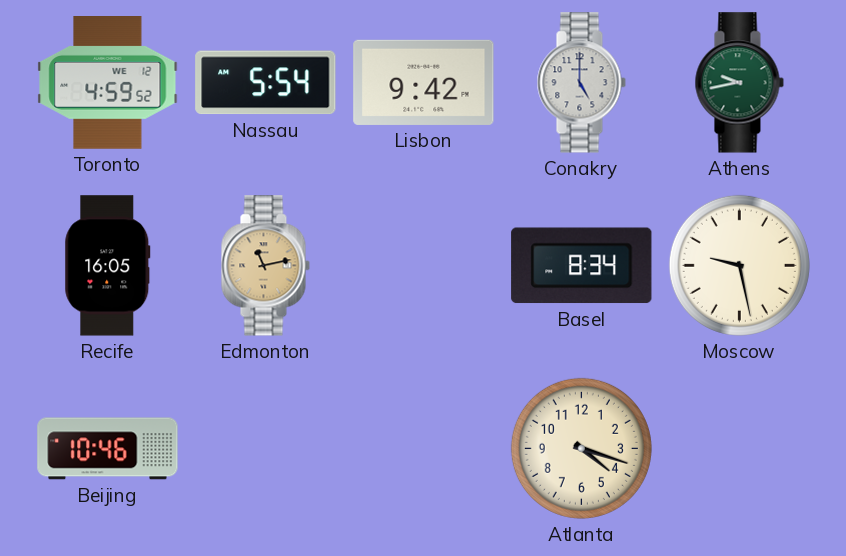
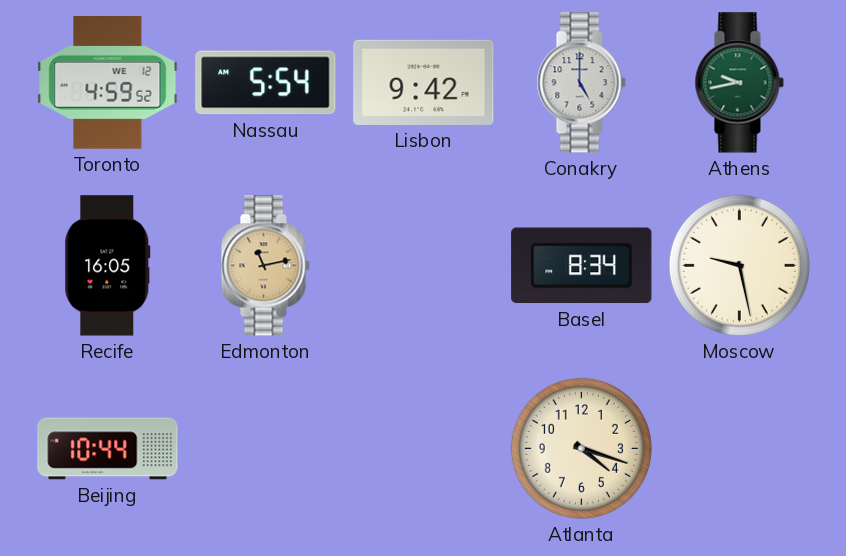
Beijing: 10:46 -> 10:44 (108, 449)
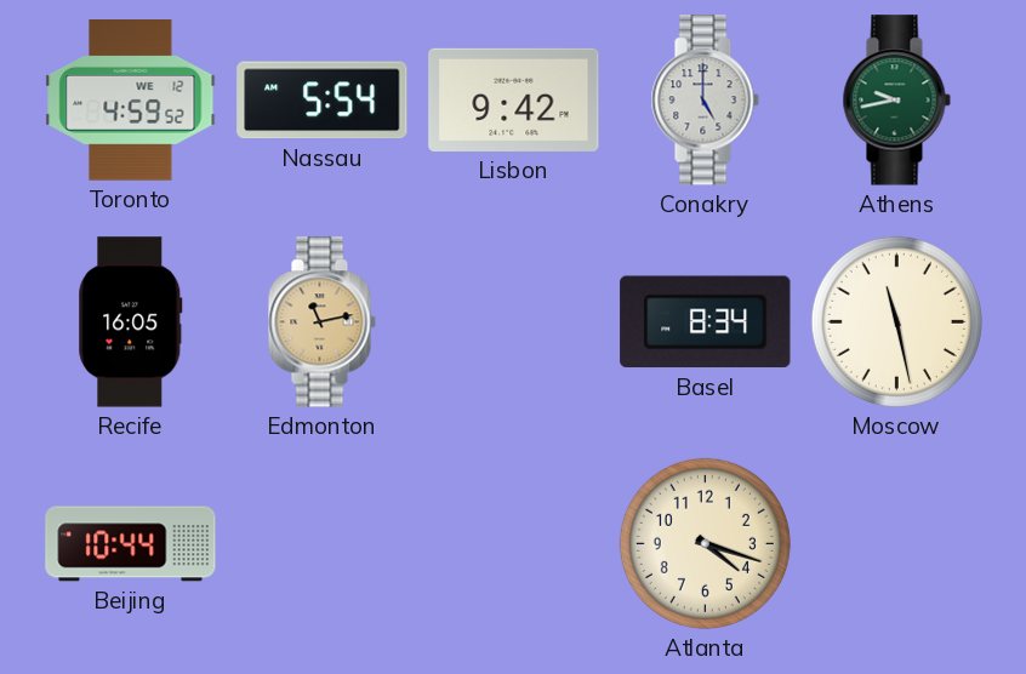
Moscow: 9:28 -> 11:28 (896, 321)
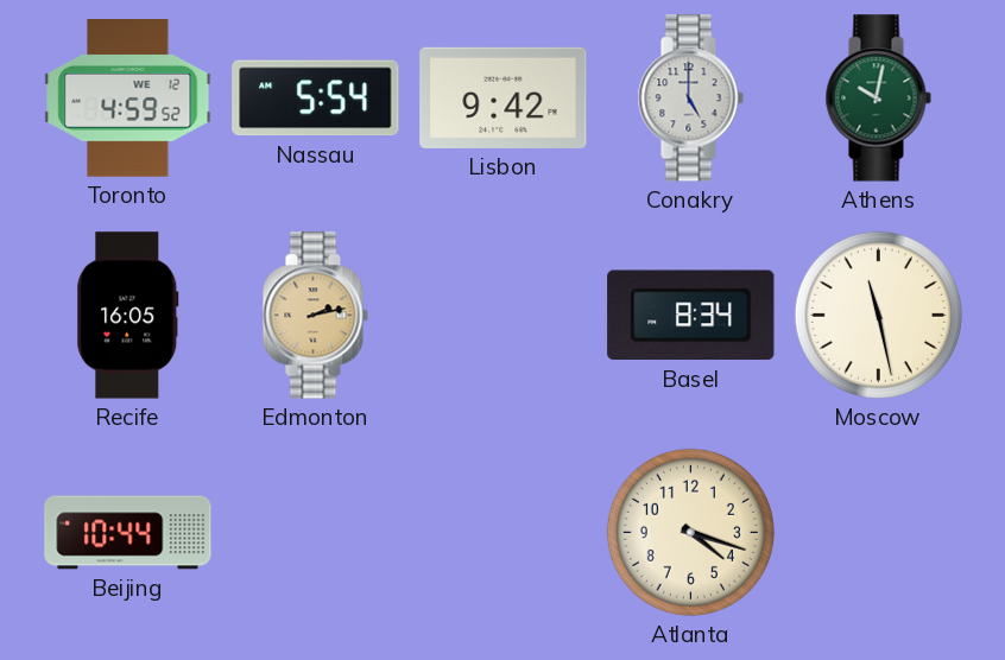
Athens: 9:43 -> 10:02 (878, 99)
Edmonton: 11:13 -> 2:13 (315, 316)
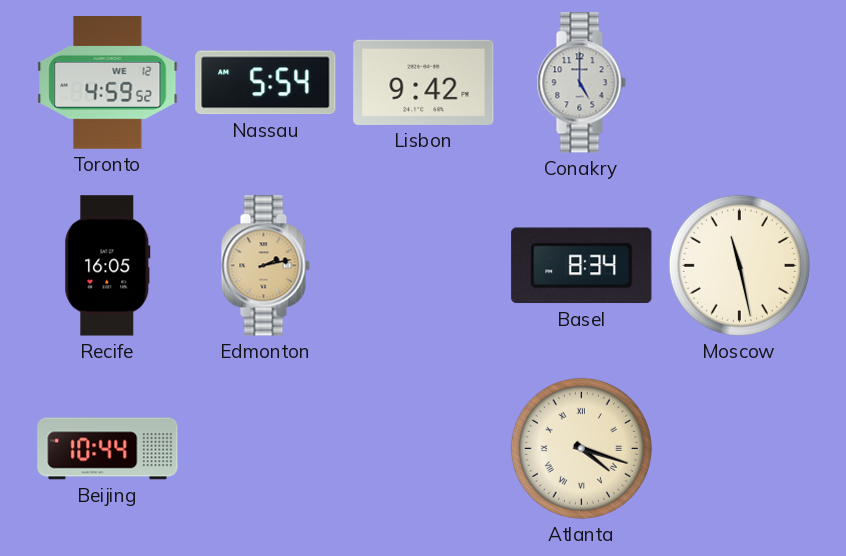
Athens: 10:02 -> none (878, 99)
Atlanta numerals: Arabic -> Roman (581, 448)
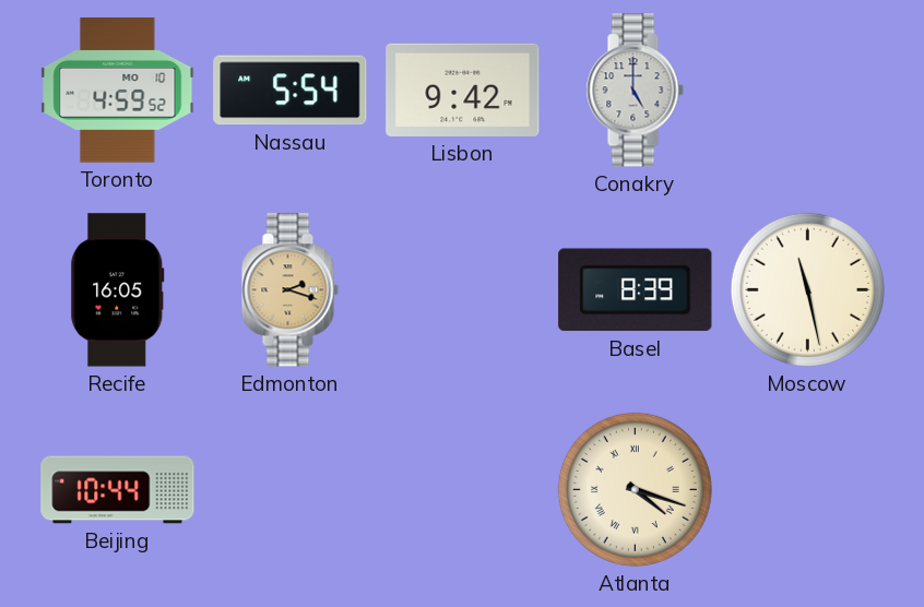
Toronto date: WE 12 -> MO 10 (118, 91)
Edmonton: 2:13 -> 2:18 (289, 290)
Basel: 8:34 -> 8:39 (636, 290)
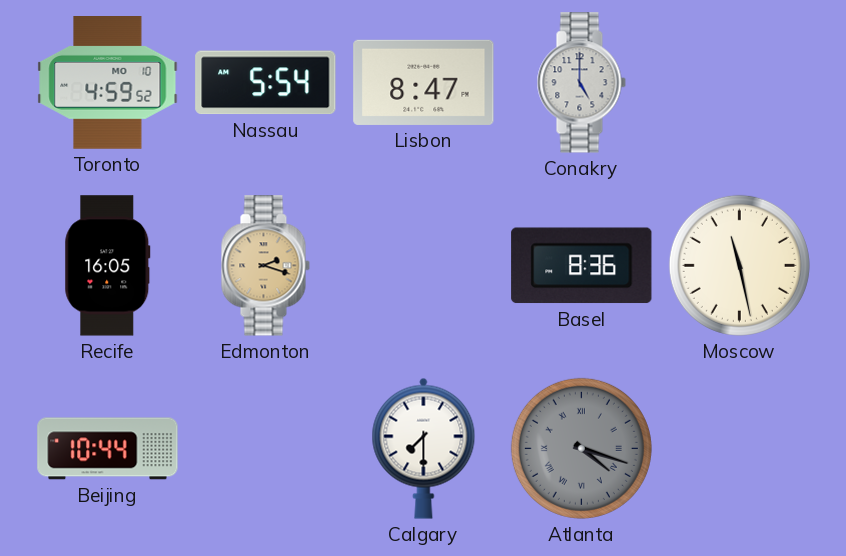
Lisbon: 9:42 -> 8:47 (424, 82)
Basel: 8:39 -> 8:36 (582, 266)
Calgary: none -> 7:30 (424, 448)
Atlanta dial: cream -> grey (581, 448)
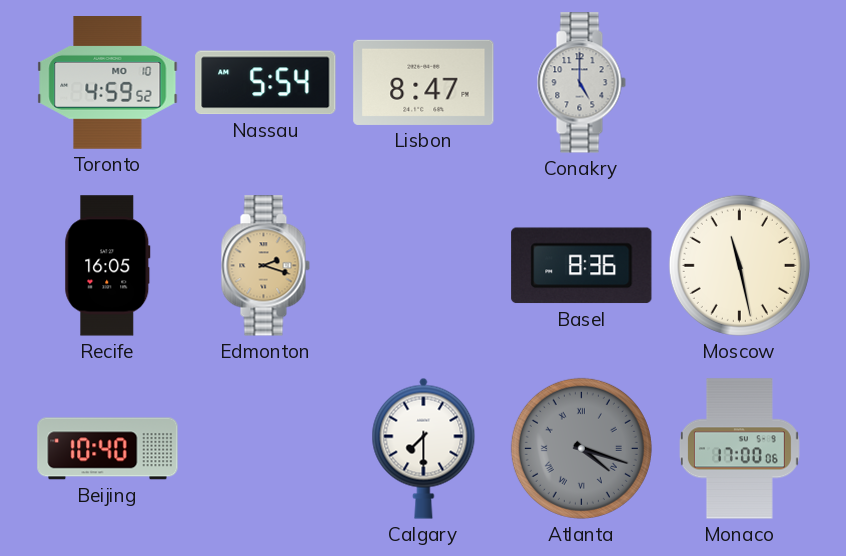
Beijing: 10:44 -> 10:40 (108, 449)
Monaco: none -> 17:00 (739, 449)
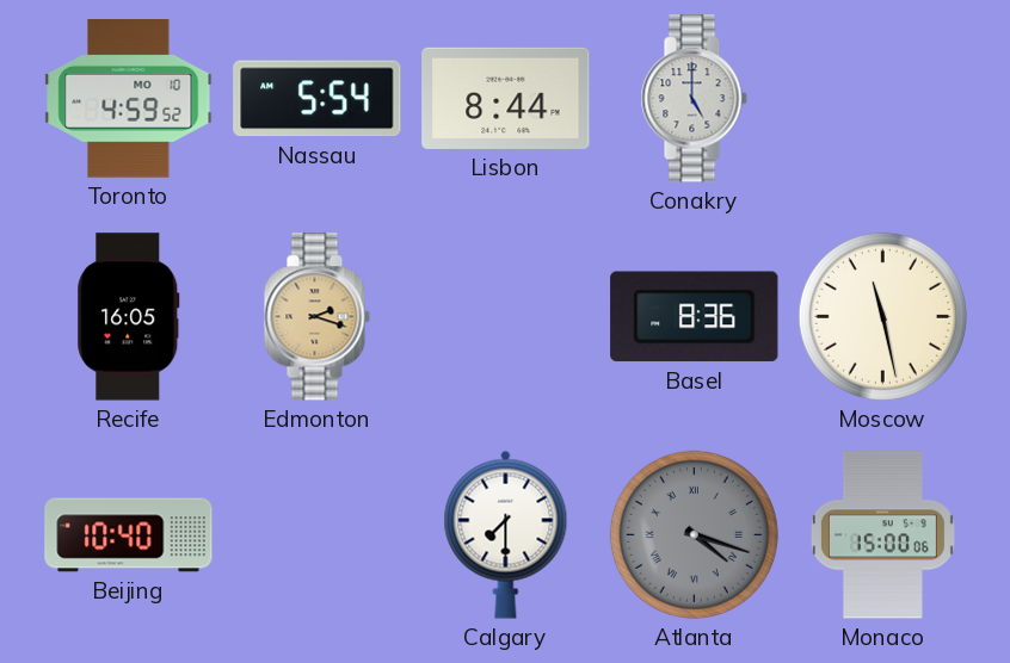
Lisbon: 8:47 -> 8:44 (506, 98)
Monaco: 17:00 -> 15:00 (882, 535)
